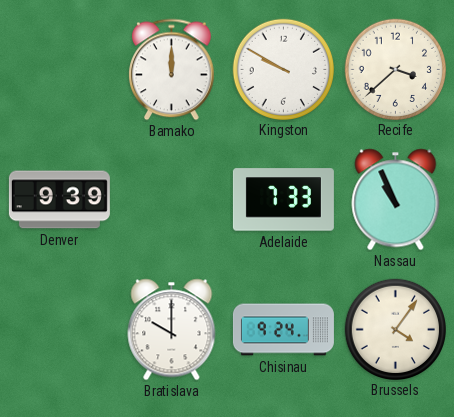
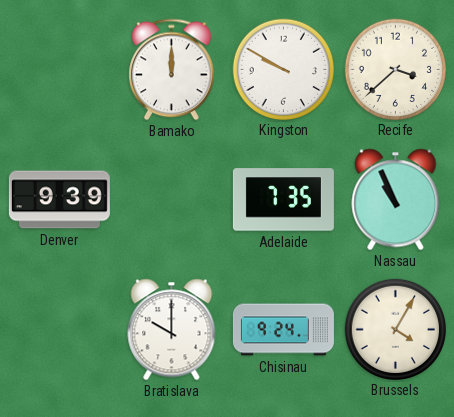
Adelaide: 7:33 -> 7:35 (283, 200)
Brussels: 4:06 -> 4:05 (395, 329)
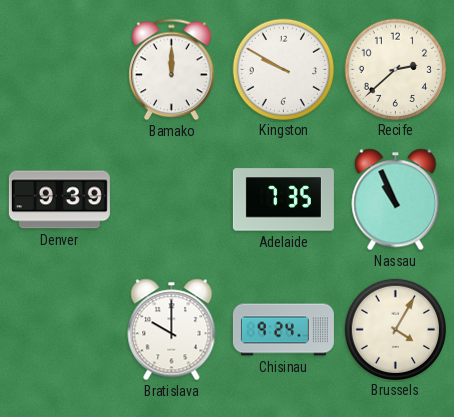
Recife: 3:38 -> 2:38 (395, 69)
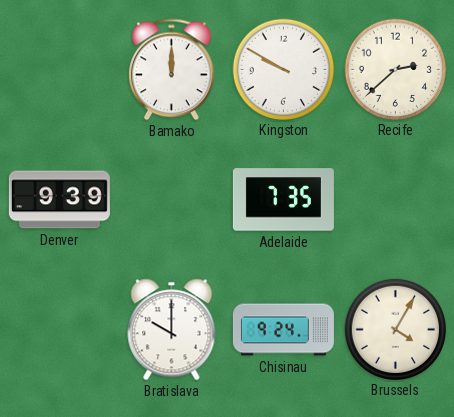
Nassau: 10:56 -> none (396, 200)
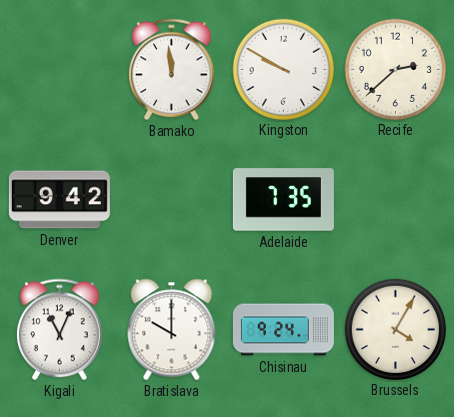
Bamako: 12:00 -> 11:59 (172, 70)
Denver: 9:39 -> 9:42 (59, 200)
Kigali: none -> 11:04 (60, 330)
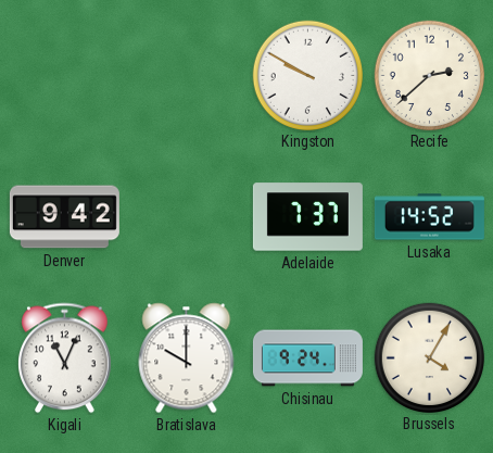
Bamako: 11:59 -> none (172, 70)
Adelaide: 7:35 -> 7:37 (307, 217)
Lusaka: none -> 14:52 (429, 217)
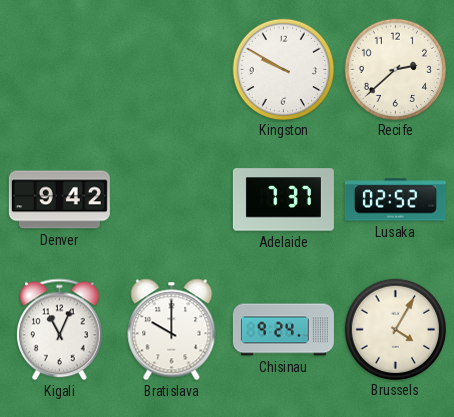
Lusaka: 14:52 -> 02:52 (395, 200)
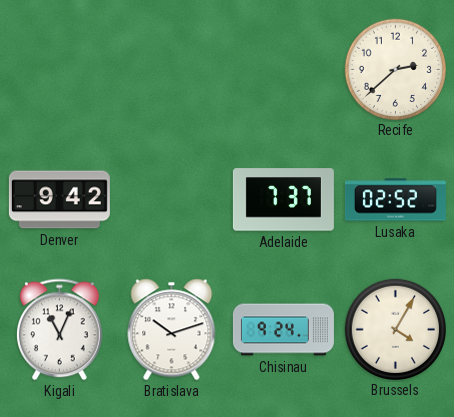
Kingston: 9:50 -> none (283, 69)
Bratislava: 10:00 -> 10:12 (172, 330)
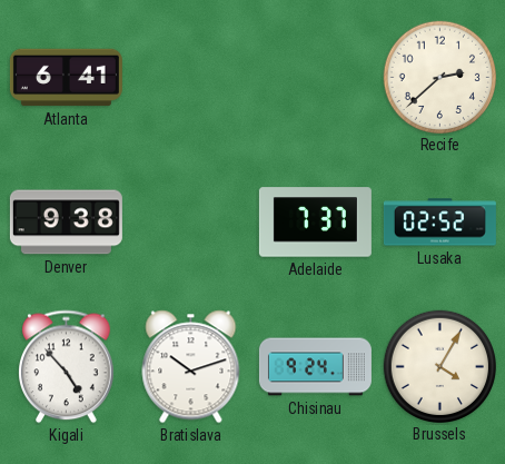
Atlanta: none -> 6:41 (66, 78)
Denver: 9:42 -> 9:38 (66, 223)
Kigali: 11:04 -> 4:53 (67, 367)
